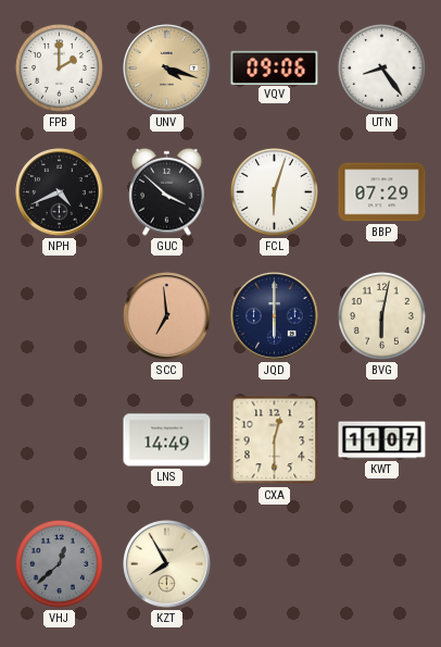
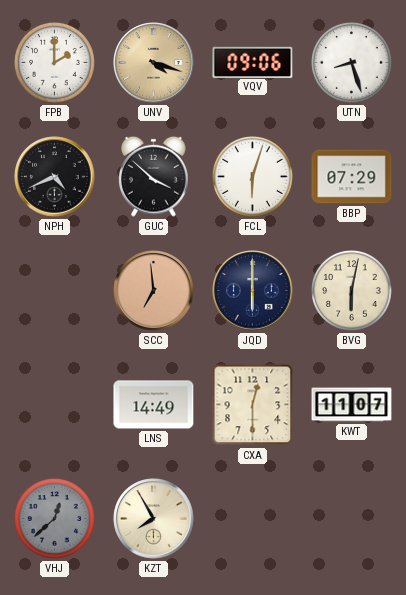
UTN: 8:24 -> 8:27 (352, 63)
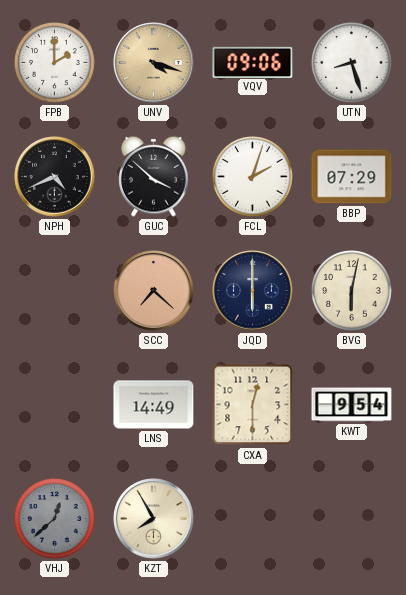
FCL: 6:03 -> 2:03 (253, 177)
SCC: 6:59 -> 7:22 (154, 291)
KWT: 11:07 -> 9:54 (352, 405)
